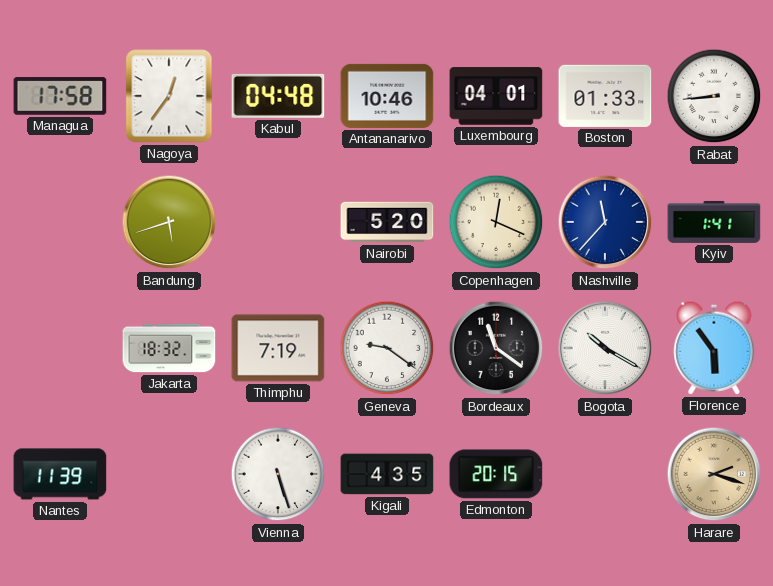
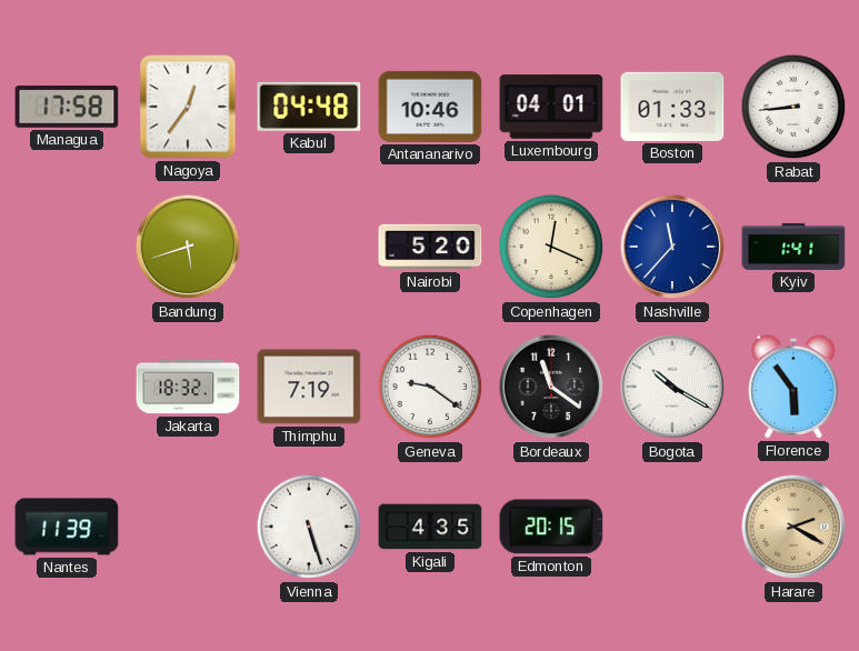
Harare: 2:18 -> 2:20 (793, 527)
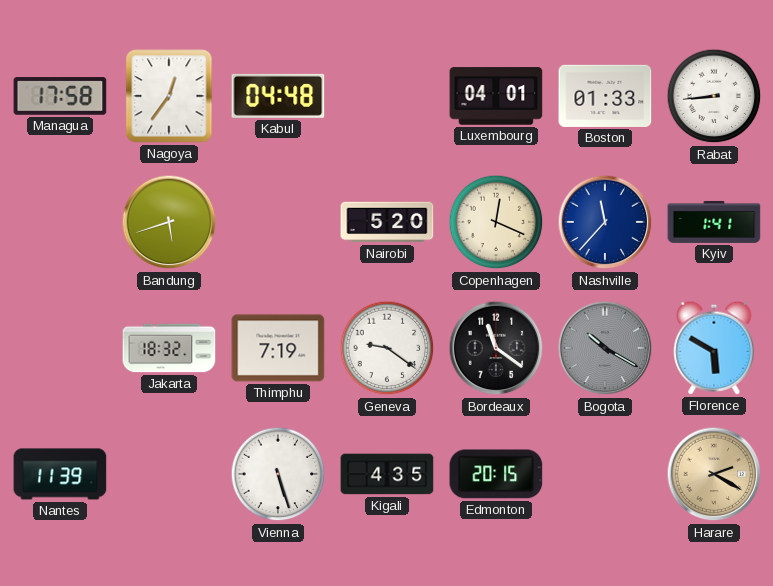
Antananarivo: 10:46 -> none (430, 107)
Bogota dial: white -> grey (605, 348)
Florence: 5:54 -> 5:50 (714, 348)
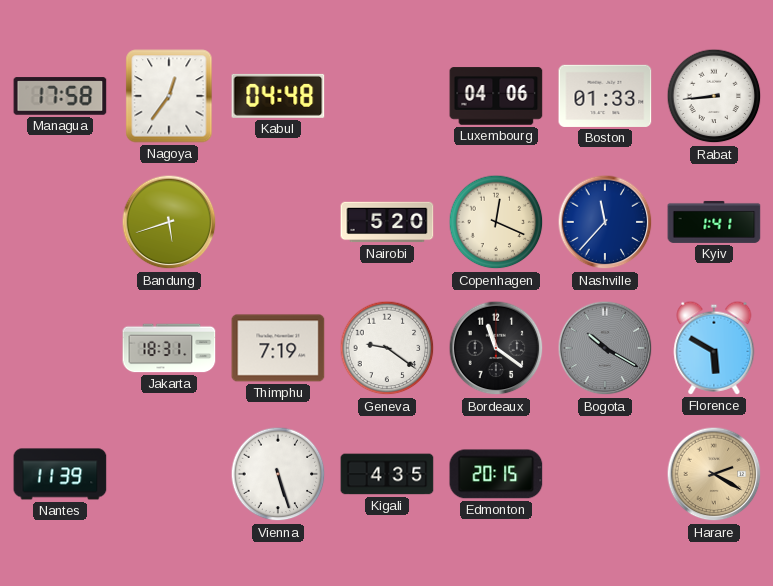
Luxembourg: 04:01 -> 04:06 (496, 96)
Jakarta: 18:32 -> 18:31 (169, 348)
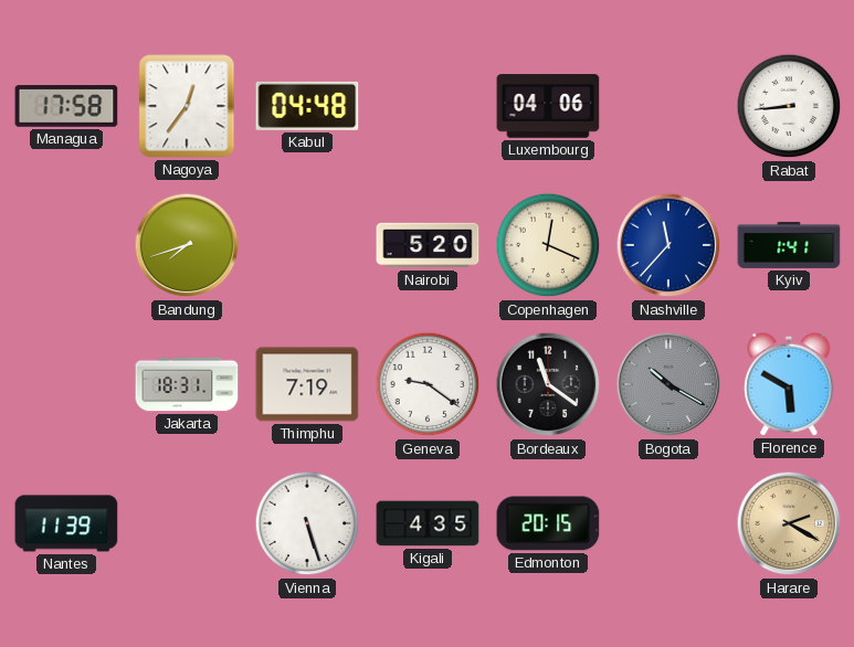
Boston: 01:33 -> none (605, 96)
Bandung: 5:42 -> 7:42 (187, 245)
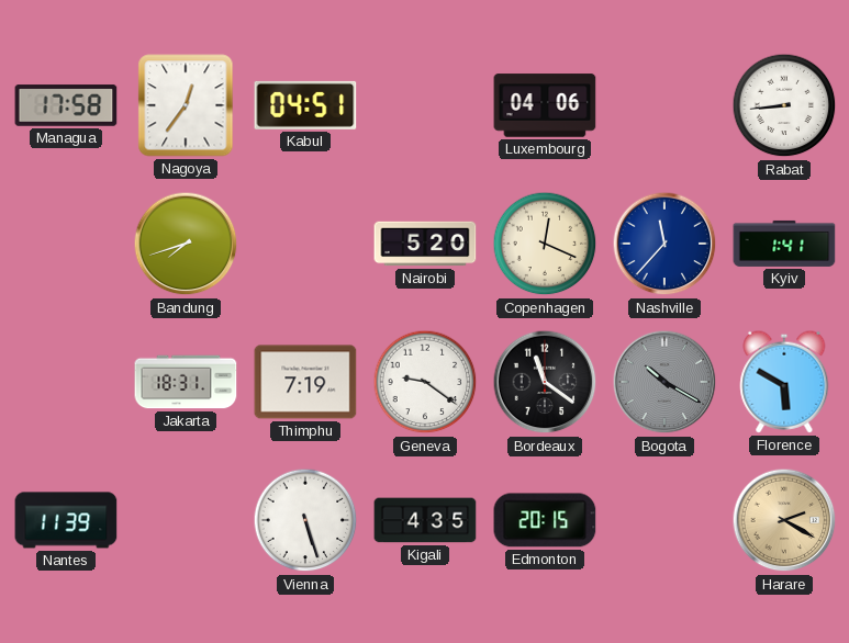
Kabul: 04:48 -> 04:51 (305, 105)
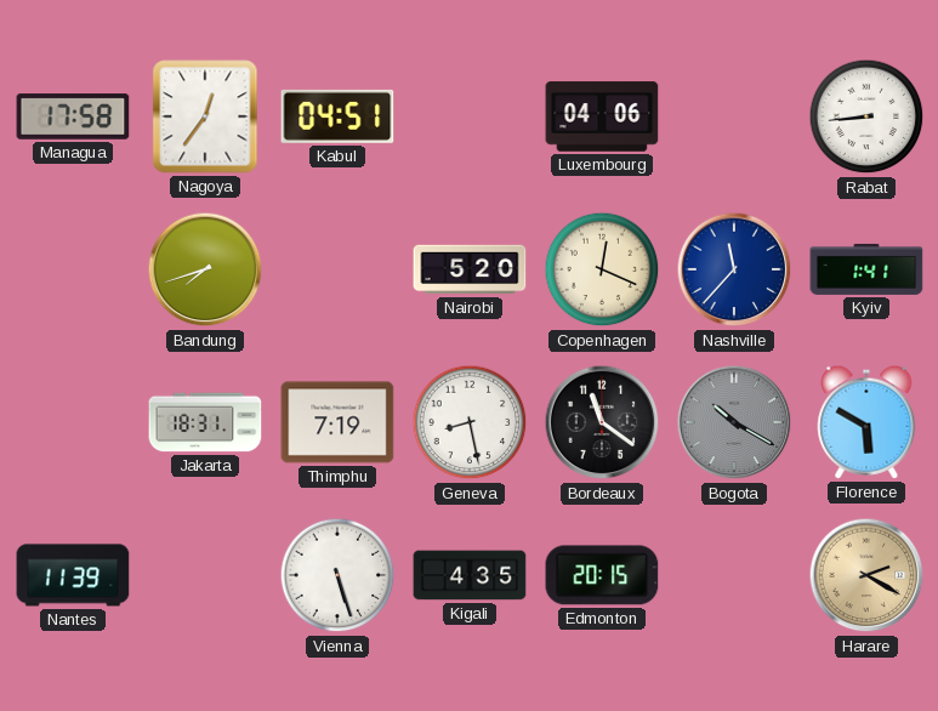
Geneva: 9:21 -> 8:28 (470, 422)
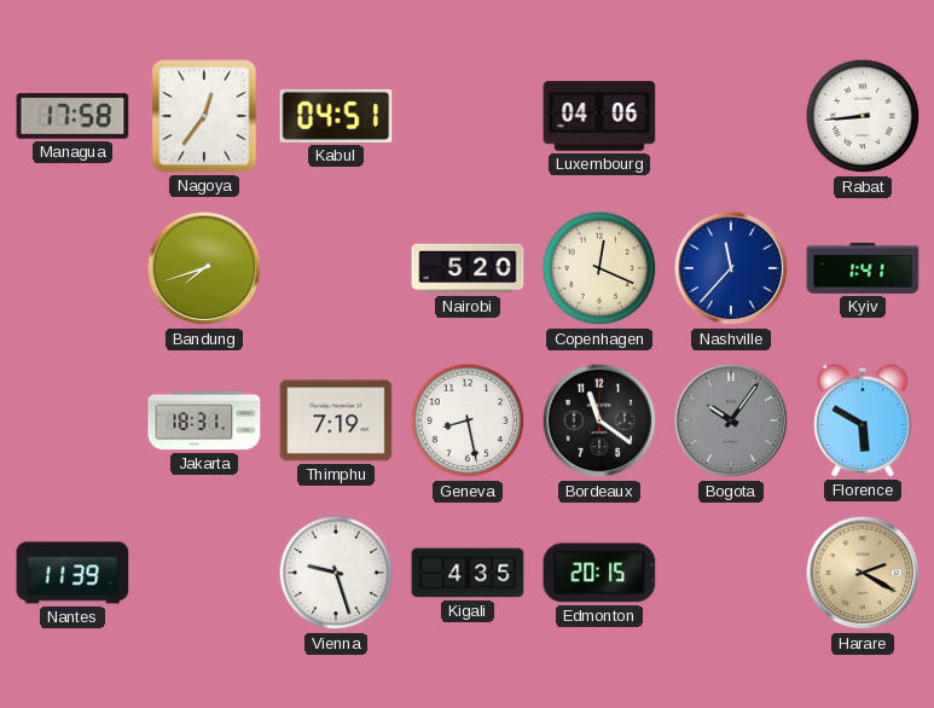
Bogota: 10:20 -> 10:06 (731, 420)
Vienna: 5:27 -> 9:27 (336, 573)
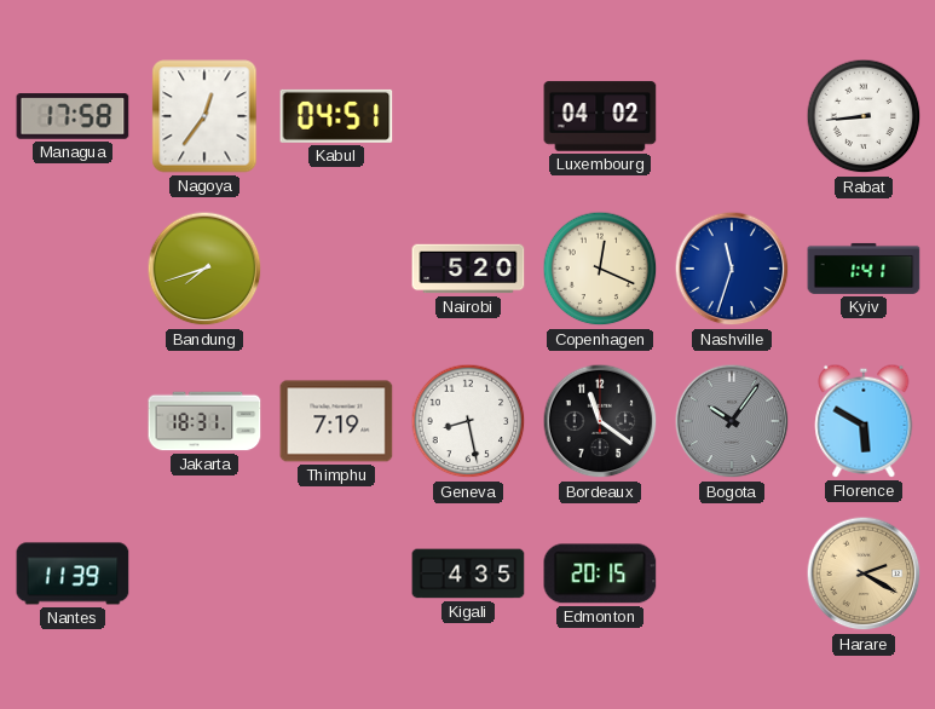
Luxembourg: 04:06 -> 04:02 (600, 116)
Nashville: 11:37 -> 11:33 (732, 269)
Vienna: 9:27 -> none (336, 573)
